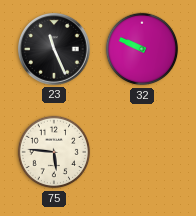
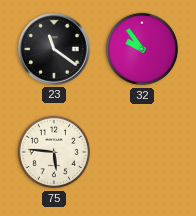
23: 11:26 -> 11:21 (55, 50)
32: 9:49 -> 9:54 (142, 49)
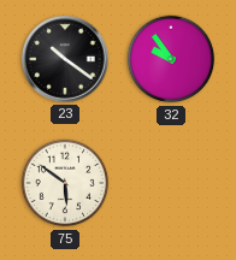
23: 11:21 -> 10:21 (66, 60)
75: 5:46 -> 5:51 (65, 183)
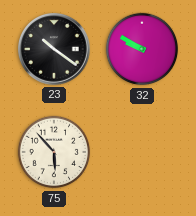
32: 9:54 -> 9:50 (142, 49)
75: 5:51 -> 5:53 (54, 152)
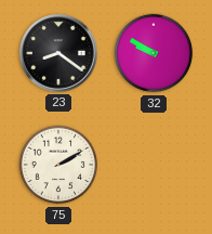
23: 10:21 -> 8:21 (59, 54)
75: 5:53 -> 2:10 (58, 165)
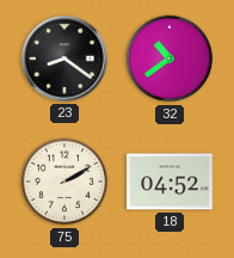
32: 9:50 -> 10:39 (170, 59)
18: none -> 04:52 (170, 182)
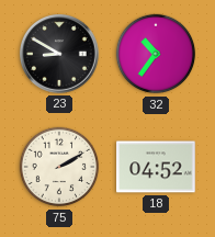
23: 8:21 -> 8:50 (60, 55)
32: 10:39 -> 10:36 (156, 54)
